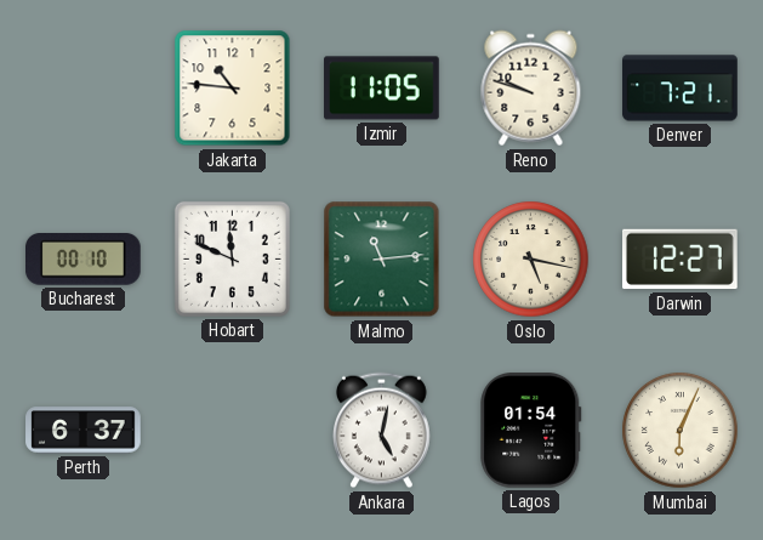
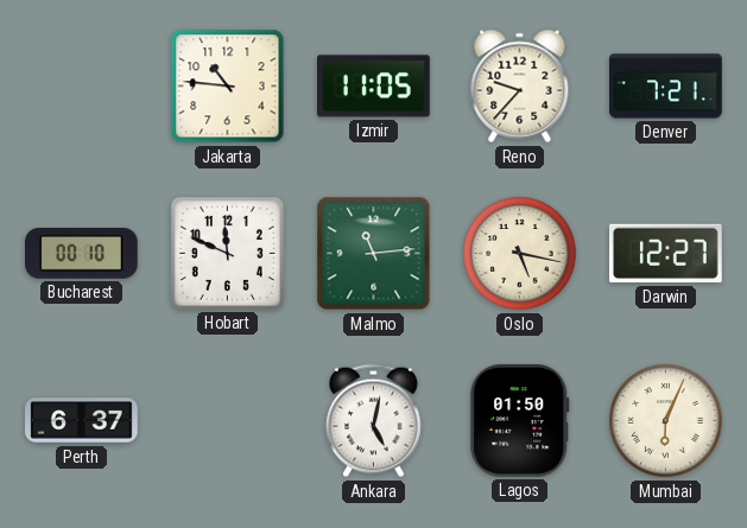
Reno: 9:48 -> 9:37 (520, 87)
Lagos: 01:54 -> 01:50 (520, 421)
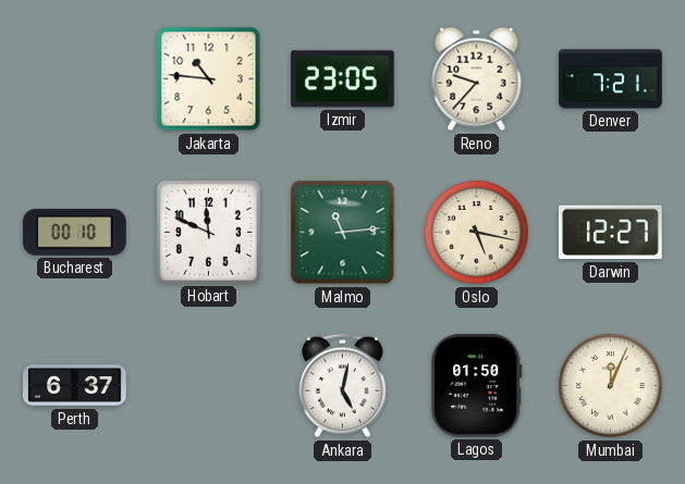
Izmir: 11:05 -> 23:05 (343, 79)
Mumbai: 6:04 -> 12:04 (611, 386)
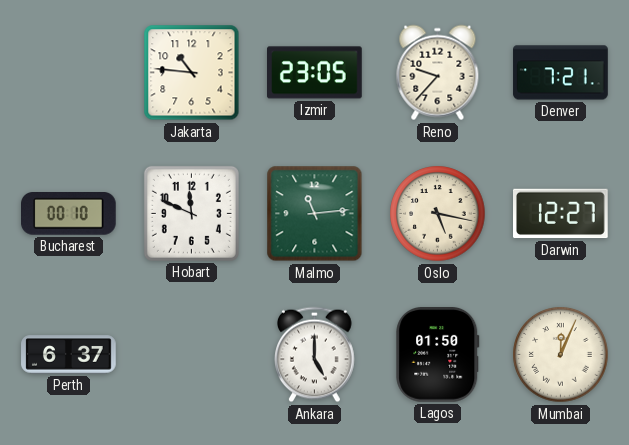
Ankara: 5:02 -> 5:00 (315, 355)
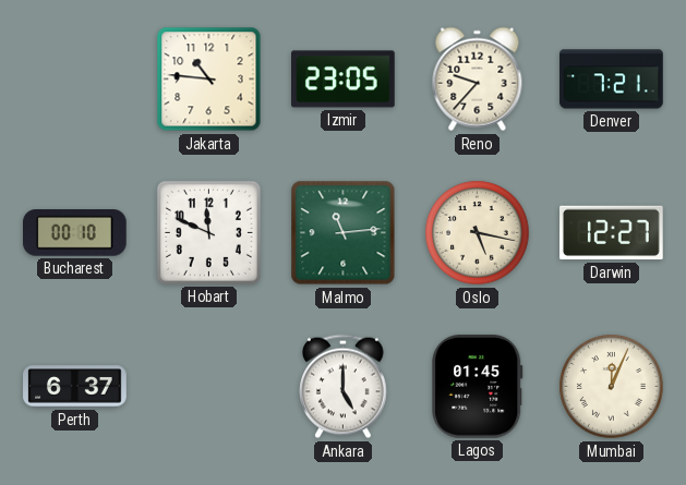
Lagos: 01:50 -> 01:45 (478, 387)
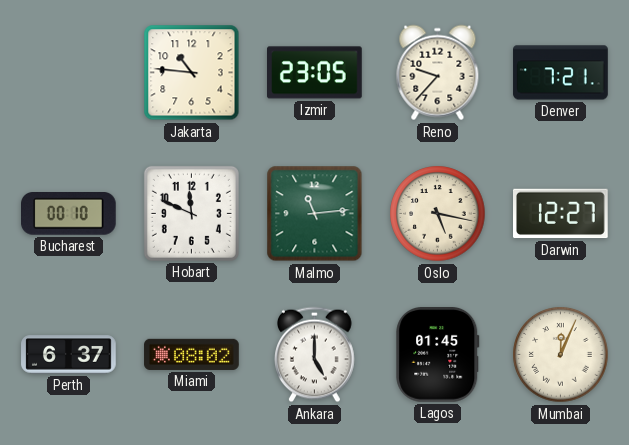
Miami: none -> 08:02 (192, 354)
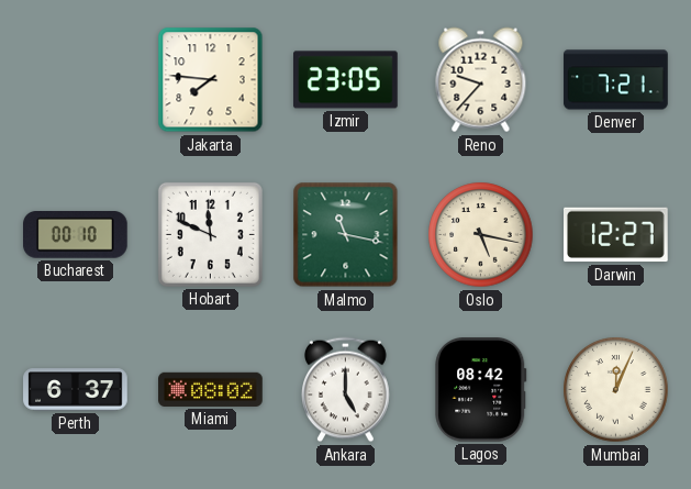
Jakarta: 10:46 -> 7:46 (211, 80)
Malmo: 11:14 -> 11:17 (346, 235)
Lagos: 01:45 -> 08:42 (481, 390)
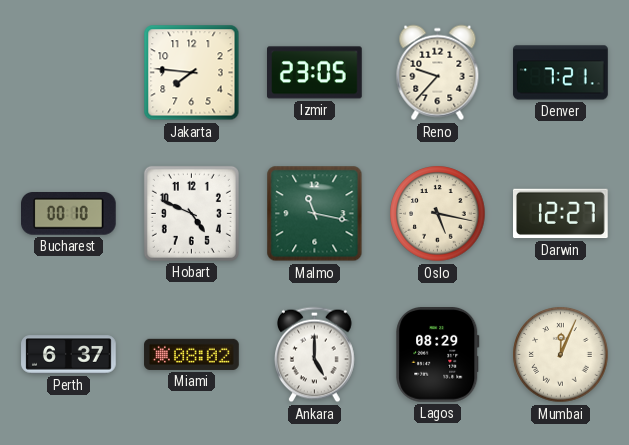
Hobart: 11:49 -> 4:49 (191, 213)
Lagos: 08:42 -> 08:29 (438, 355)
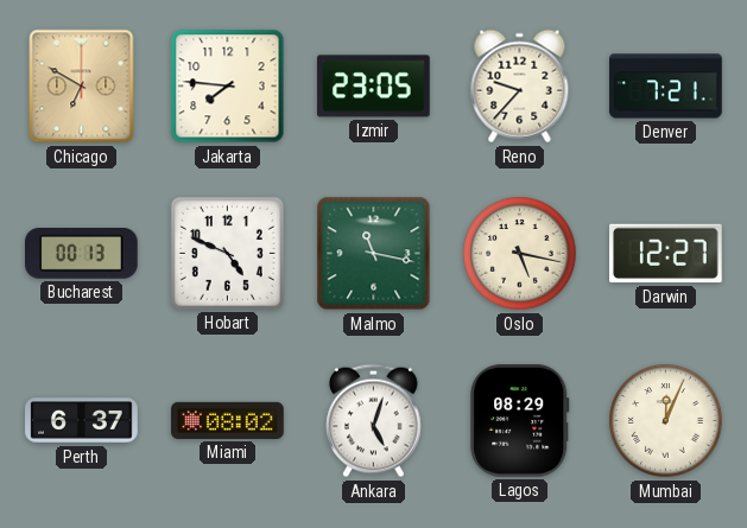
Chicago: none -> 6:50 (82, 87)
Bucharest: 00:10 -> 00:13 (82, 254)
Ankara: 5:00 -> 5:03 (374, 421)
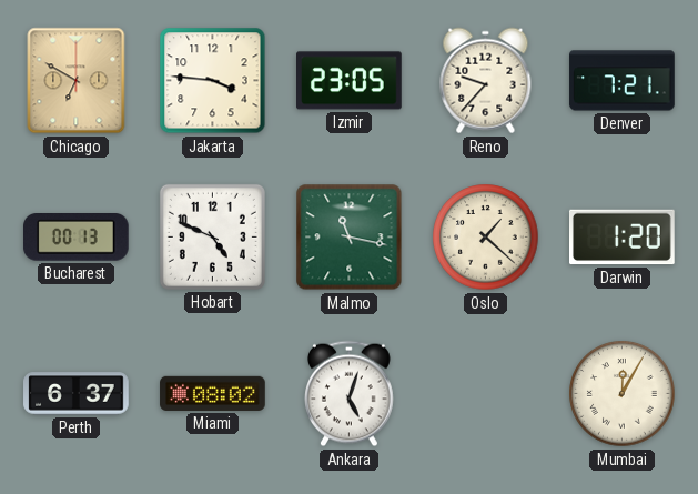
Jakarta: 7:46 -> 3:46 (213, 81)
Oslo: 5:17 -> 1:22 (486, 238)
Darwin: 12:27 -> 1:20 (623, 238)
Lagos: 08:29 -> none (520, 421)
Mumbai: 12:04 -> 12:05 (623, 394)
